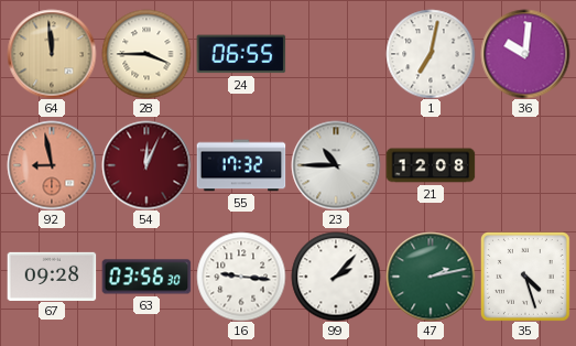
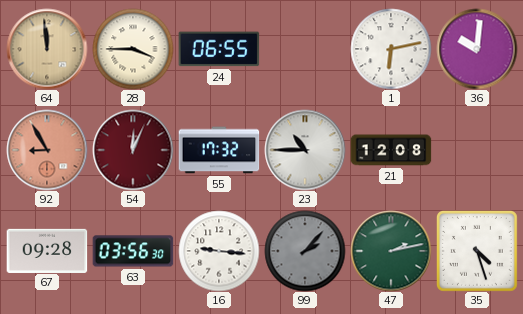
1: 7:02 -> 6:13 (391, 49)
92: 8:58 -> 8:55 (47, 150)
99 dial: white -> grey (305, 251)
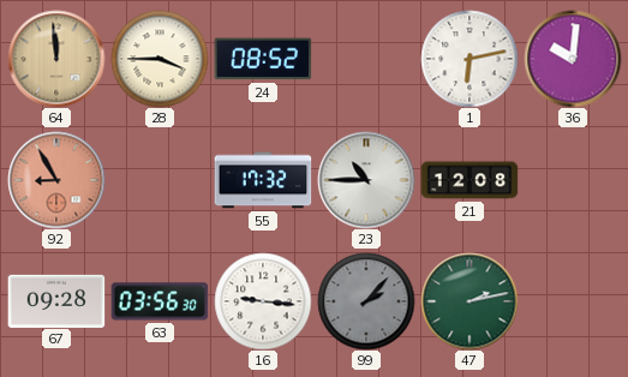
24: 06:55 -> 08:52 (263, 59)
54: 12:04 -> none (133, 150)
35: 4:27 -> none (477, 251)
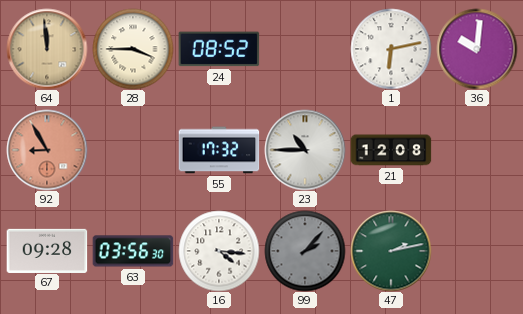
16: 9:16 -> 4:16 (219, 251)
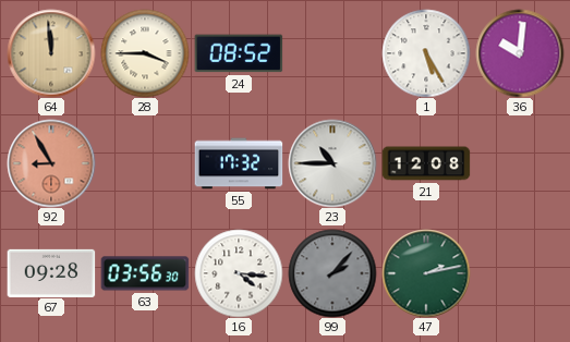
1: 6:13 -> 5:25 (426, 53)
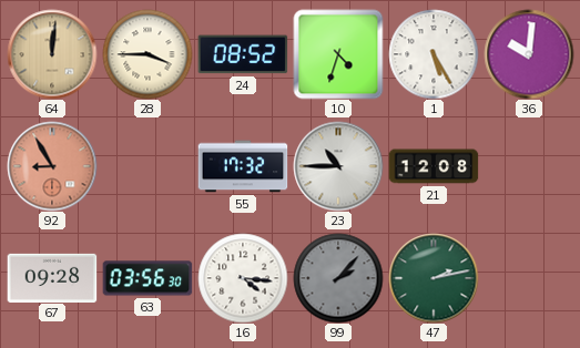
64: 11:59 -> 12:01 (52, 54)
10: none -> 4:33 (338, 54)
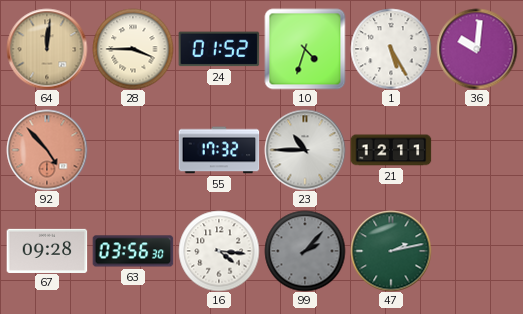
24: 08:52 -> 01:52 (219, 49)
92: 8:55 -> 4:53 (47, 150)
21: 12:08 -> 12:11 (391, 150)
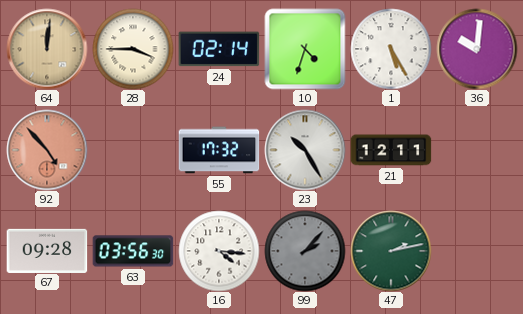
24: 01:52 -> 02:14 (219, 49)
23: 10:45 -> 10:25 (305, 150)
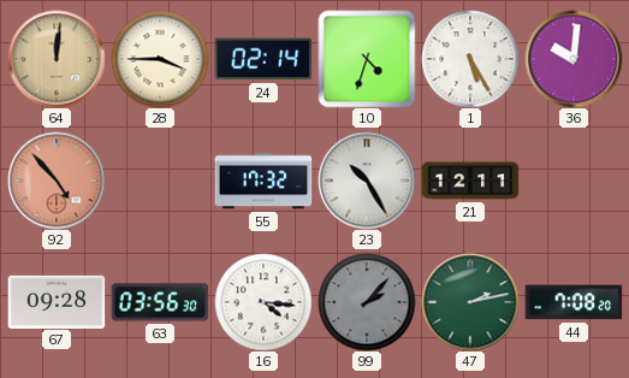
44: none -> 7:08 (574, 302)
